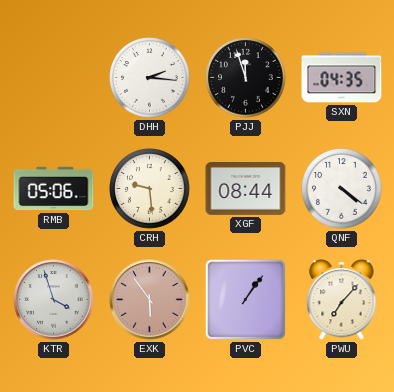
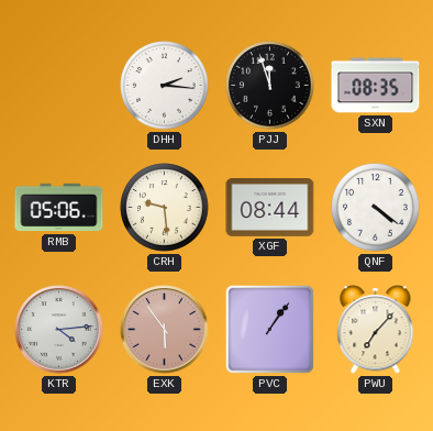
SXN: 04:35 -> 08:35 (376, 86)
KTR: 3:57 -> 4:14 (59, 330)
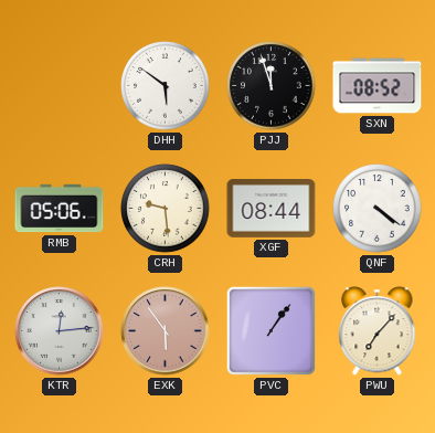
DHH: 2:16 -> 5:51 (166, 86)
SXN: 08:35 -> 08:52 (378, 86)
KTR: 4:14 -> 12:14 (60, 331)
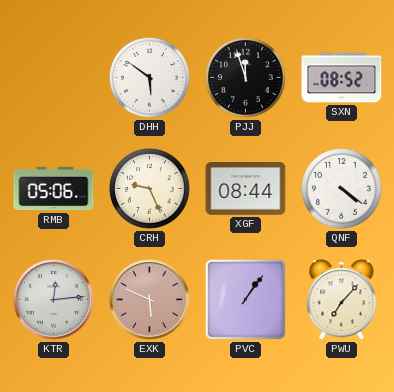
CRH: 9:29 -> 9:26 (150, 189)
EXK: 5:54 -> 5:49 (150, 300)
